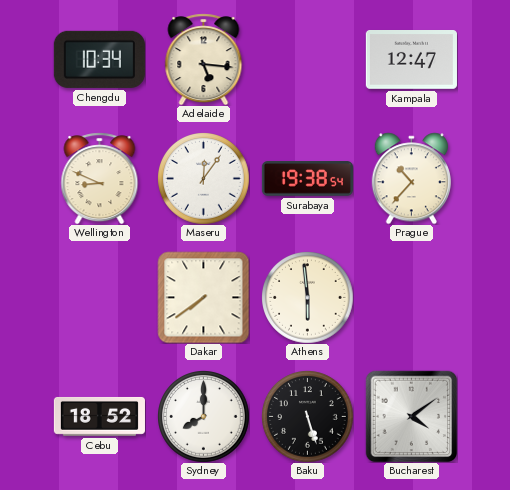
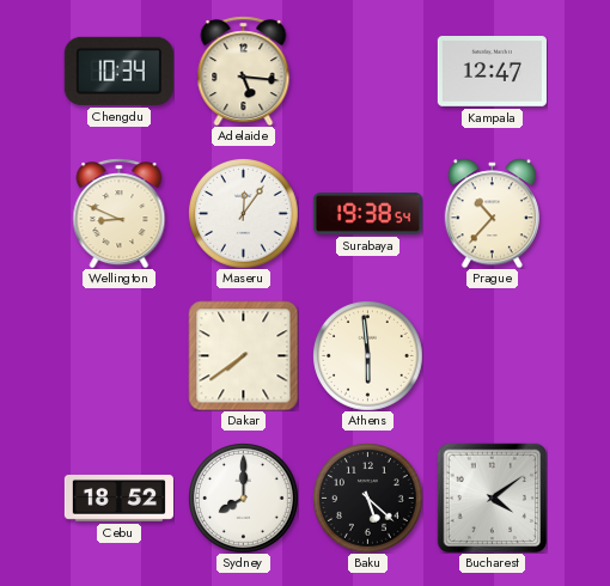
Baku: 5:27 -> 5:22 (368, 499)
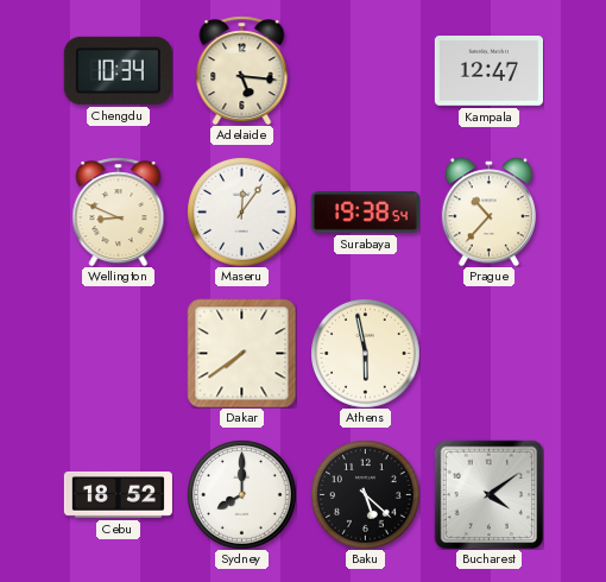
Athens: 5:59 -> 5:58 (366, 354)
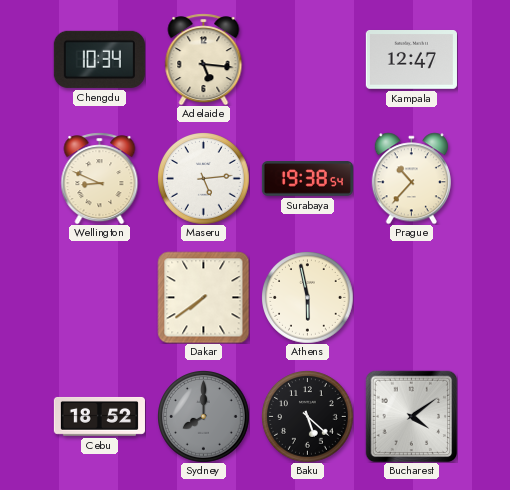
Maseru: 12:06 -> 5:14 (204, 179)
Sydney dial: white -> grey (204, 417)
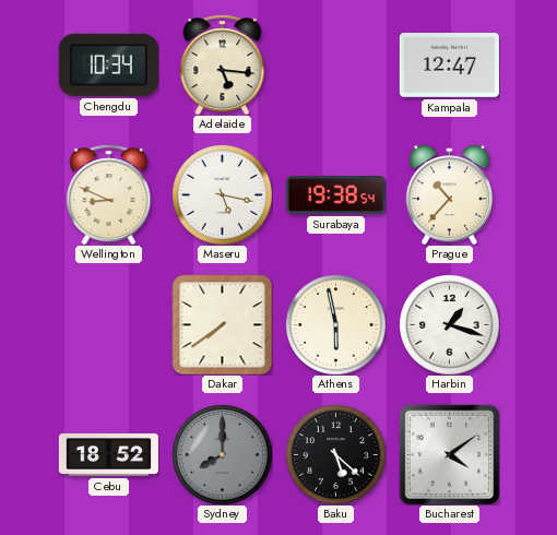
Maseru: 5:14 -> 5:17 (223, 195)
Harbin: none -> 1:18 (450, 325)
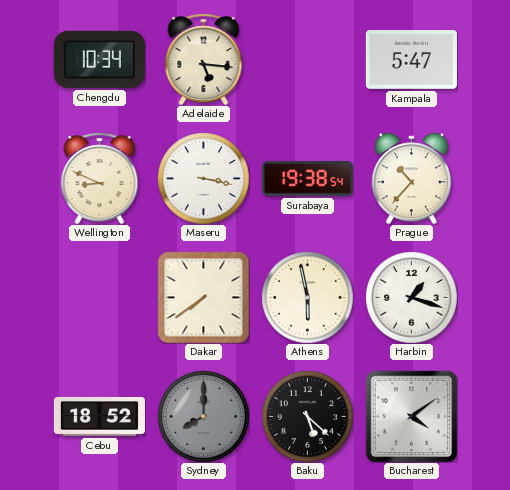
Kampala: 12:47 -> 5:47 (411, 60)
Maseru: 5:17 -> 3:17 (204, 179)
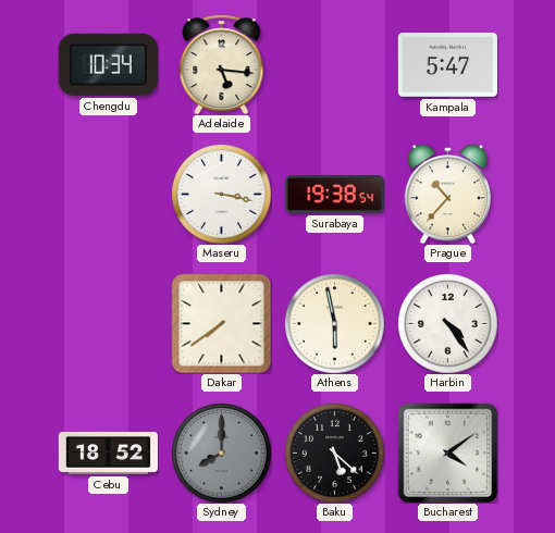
Wellington: 8:49 -> none (100, 178)
Harbin: 1:18 -> 4:24 (448, 324)
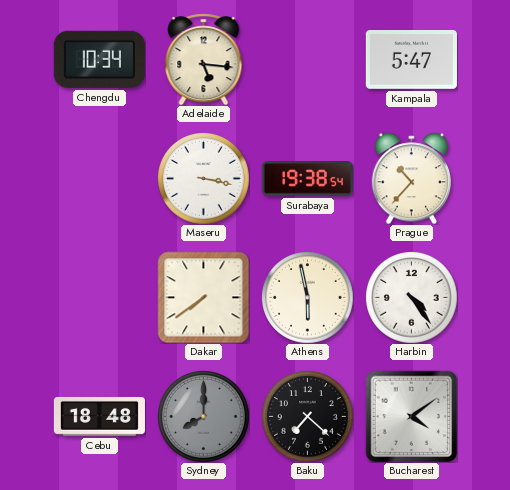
Cebu: 18:52 -> 18:48 (99, 416)
Baku: 5:22 -> 7:22 (308, 417)
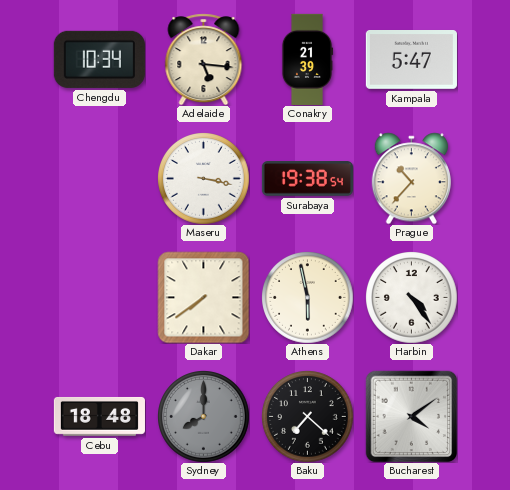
Conakry: none -> 21:39 (307, 59)
